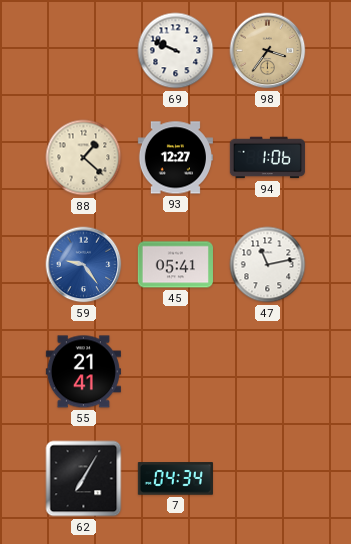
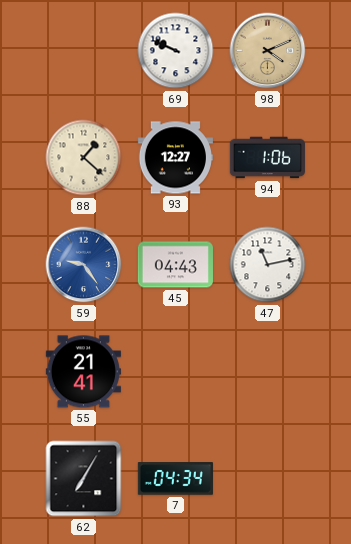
98: 3:36 -> 4:11 (268, 51)
45: 05:41 -> 04:43 (175, 265)
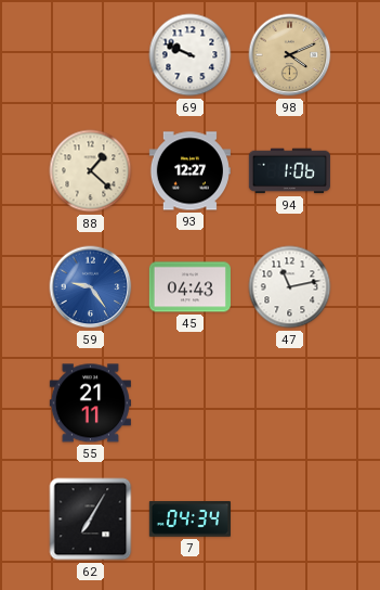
55: 21:41 -> 21:11 (90, 403)
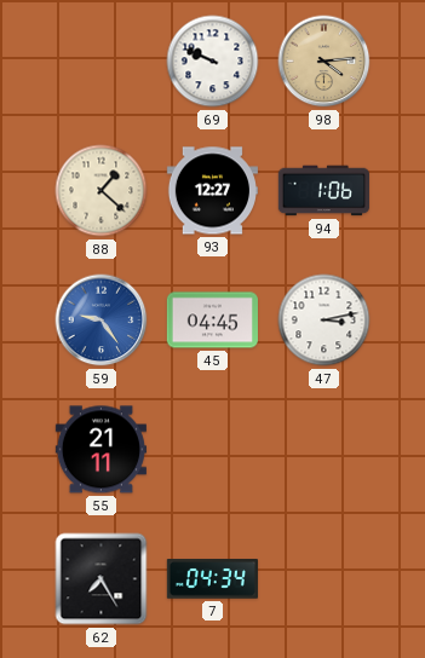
98: 4:11 -> 4:14 (325, 62)
45: 04:43 -> 04:45 (212, 321)
47: 11:13 -> 3:13 (325, 321)
62: 7:05 -> 7:25 (102, 579)
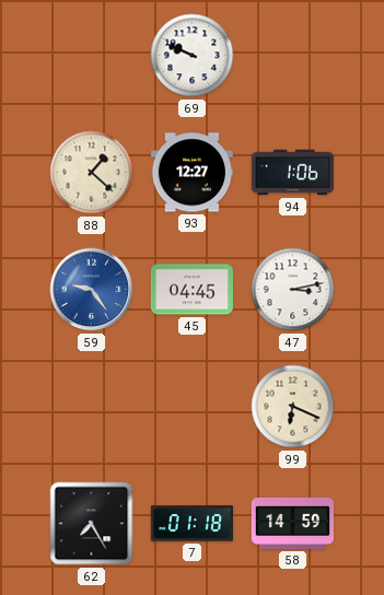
98: 4:14 -> none (325, 62)
55: 21:11 -> none (100, 450)
99: none -> 6:19 (293, 407)
7: 04:34 -> 01:18 (191, 524)
58: none -> 14:59 (292, 523)
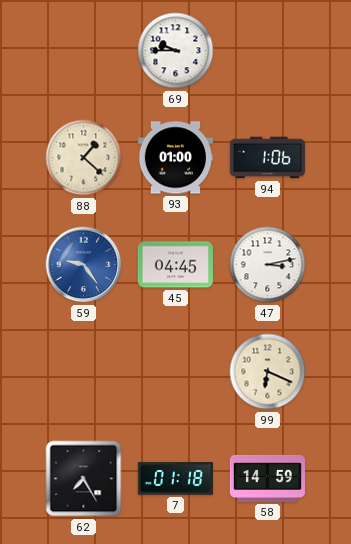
69: 9:49 -> 9:45 (176, 51)
93: 12:27 -> 01:00 (175, 158)
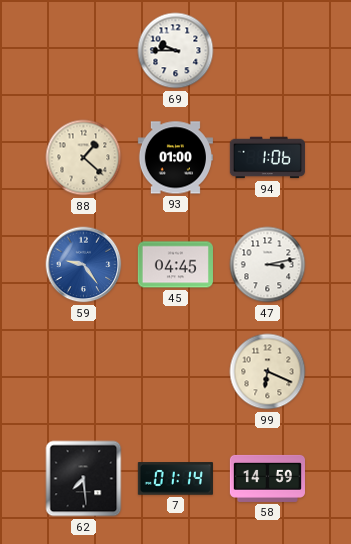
62: 7:25 -> 7:29 (84, 479)
7: 01:18 -> 01:14 (175, 479)
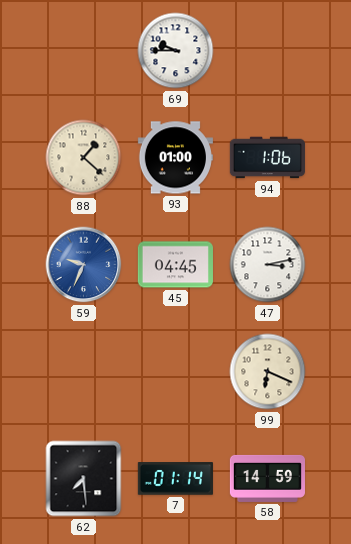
59: 9:24 -> 9:34 (84, 265)
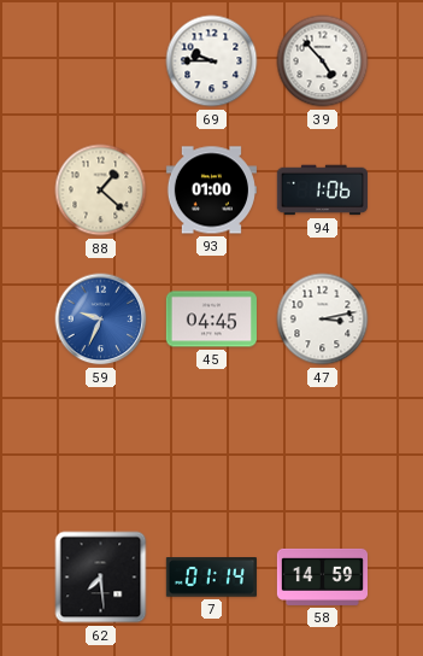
39: none -> 4:53 (323, 61)
99: 6:19 -> none (268, 372)
